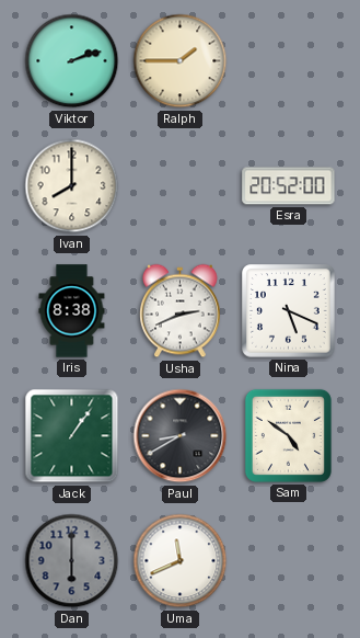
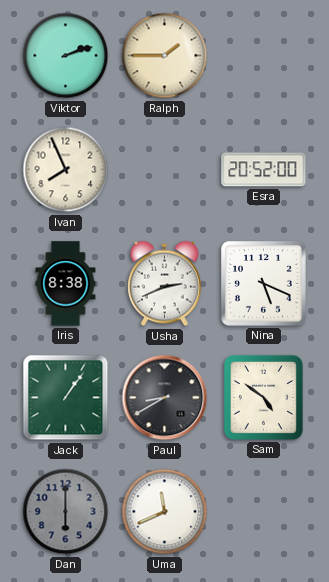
Ivan: 8:00 -> 7:56 (66, 170)
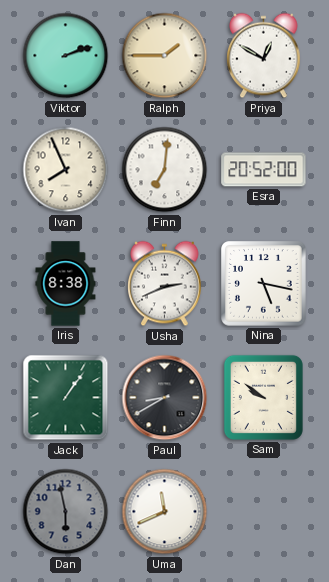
Priya: none -> 12:50 (264, 56)
Finn: none -> 7:01 (165, 170)
Nina: 5:19 -> 5:17 (264, 284)
Sam: 4:51 -> 9:51 (263, 397)
Dan: 6:00 -> 5:58 (66, 512)
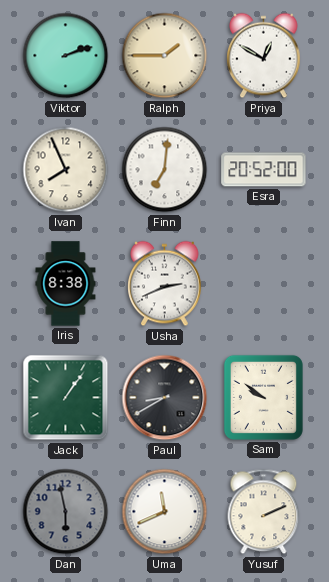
Nina: 5:17 -> none (264, 284)
Yusuf: none -> 2:11 (264, 512)
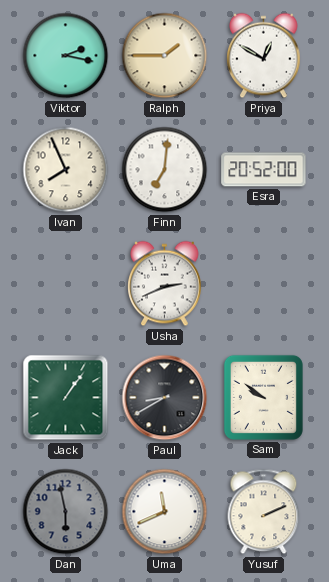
Viktor: 2:12 -> 2:17 (66, 56)
Iris: 8:38 -> none (66, 284)
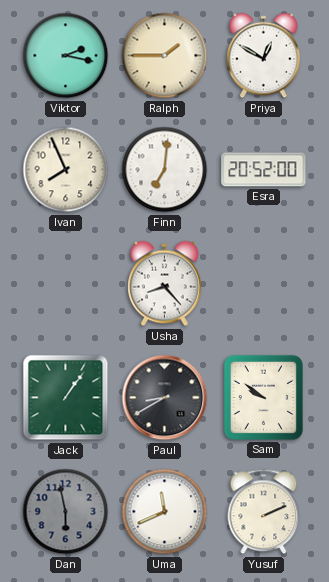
Usha: 2:41 -> 8:23 (165, 284)
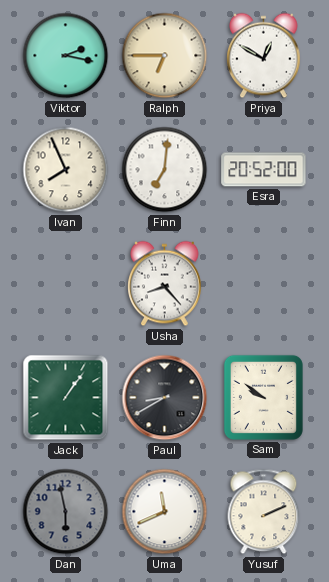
Ralph: 1:45 -> 6:45 (165, 56)
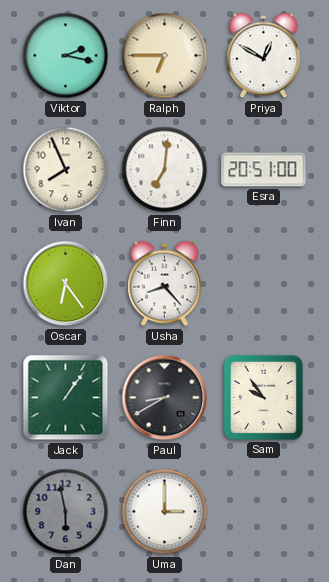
Esra: 20:52 -> 20:51 (264, 170)
Oscar: none -> 6:24 (66, 284)
Sam: 9:51 -> 9:54 (263, 397)
Uma: 11:41 -> 3:00 (165, 512)
Yusuf: 2:11 -> none (264, 512)
